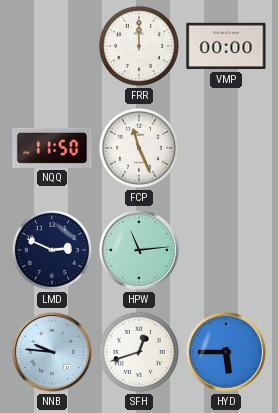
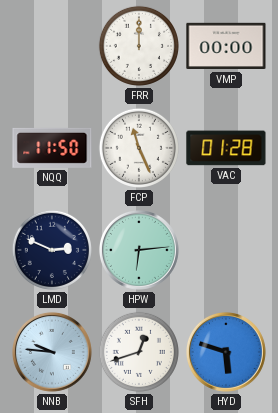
VAC: none -> 01:28 (226, 148)
HPW: 11:14 -> 6:14 (139, 250)
HYD: 5:45 -> 5:48 (226, 352)
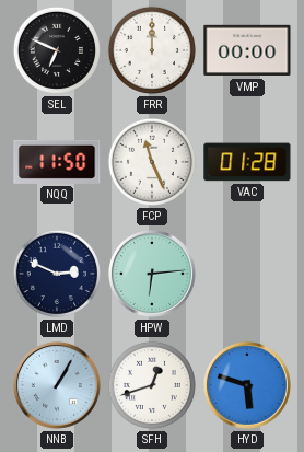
SEL: none -> 6:49 (57, 50)
NNB: 9:46 -> 1:05 (57, 385)
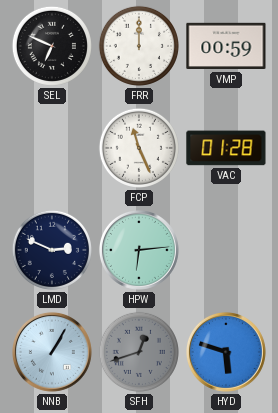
VMP: 00:00 -> 00:59 (226, 46)
NQQ: 11:50 -> none (57, 162)
SFH dial: white -> grey (139, 352)
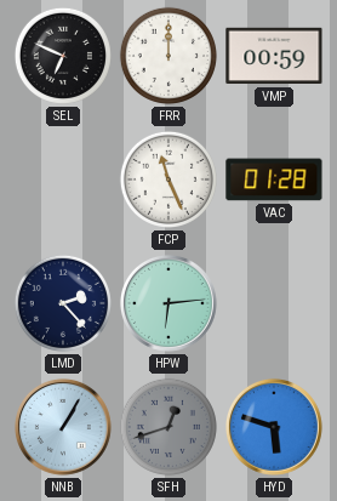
LMD: 2:49 -> 2:23 (63, 303)
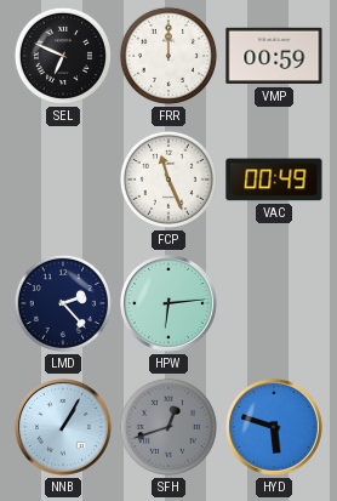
VAC: 01:28 -> 00:49 (274, 180)
